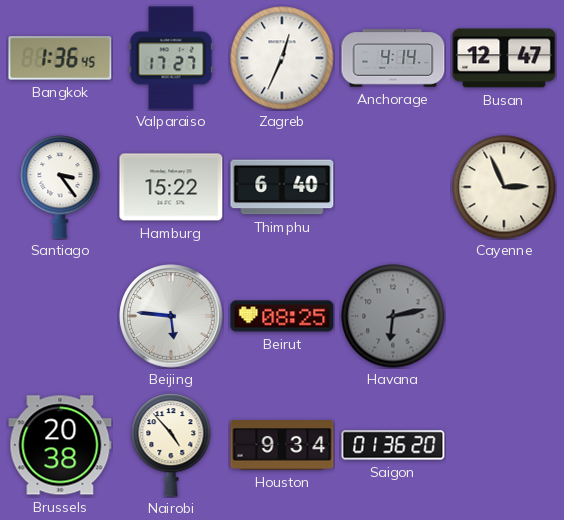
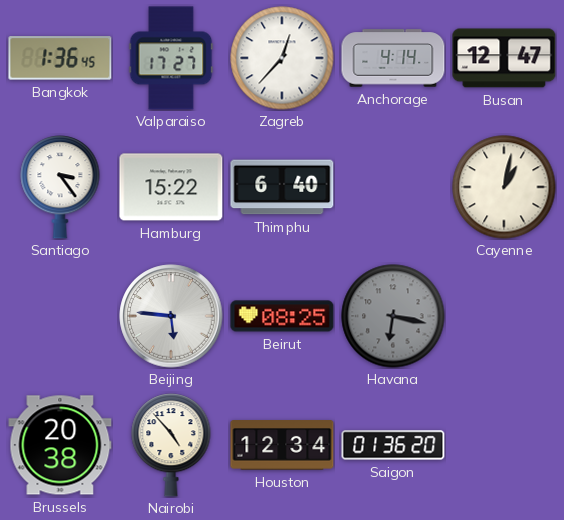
Zagreb: 12:34 -> 12:37 (282, 58)
Cayenne: 2:56 -> 1:02 (504, 187)
Havana: 6:13 -> 6:17 (393, 316)
Houston: 9:34 -> 12:34 (282, 445)
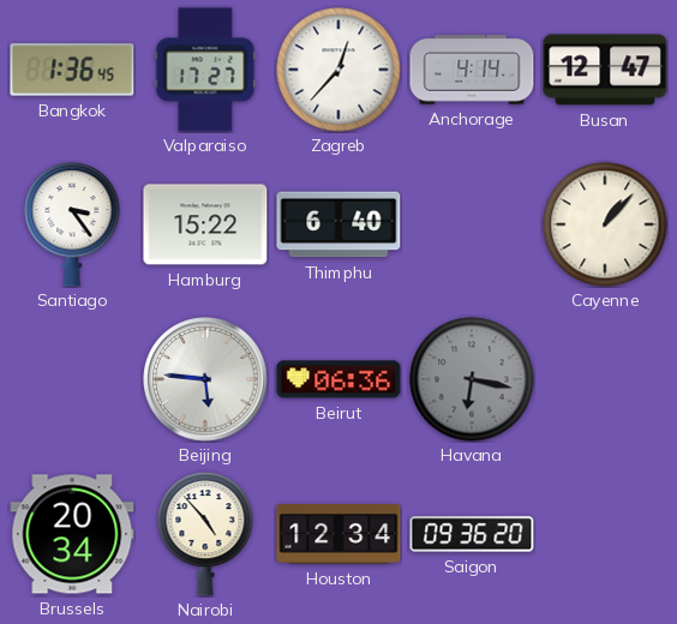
Cayenne: 1:02 -> 1:07 (605, 224)
Beirut: 08:25 -> 06:36 (338, 379)
Brussels: 20:38 -> 20:34 (72, 534)
Saigon: 01:36 -> 09:36 (472, 534)
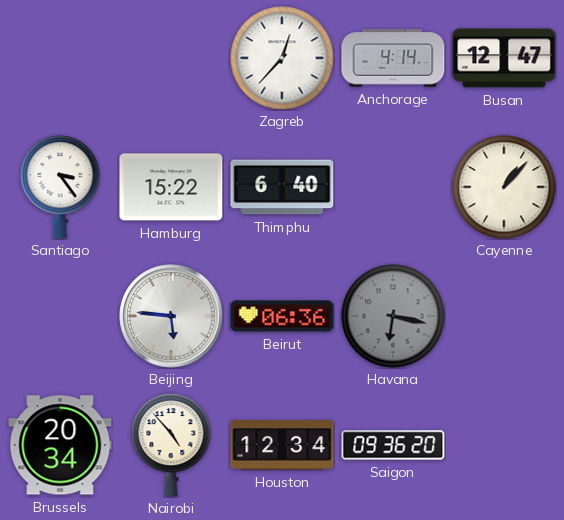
Bangkok: 1:36 -> none (72, 70)
Valparaiso: 17:27 -> none (205, 70)
